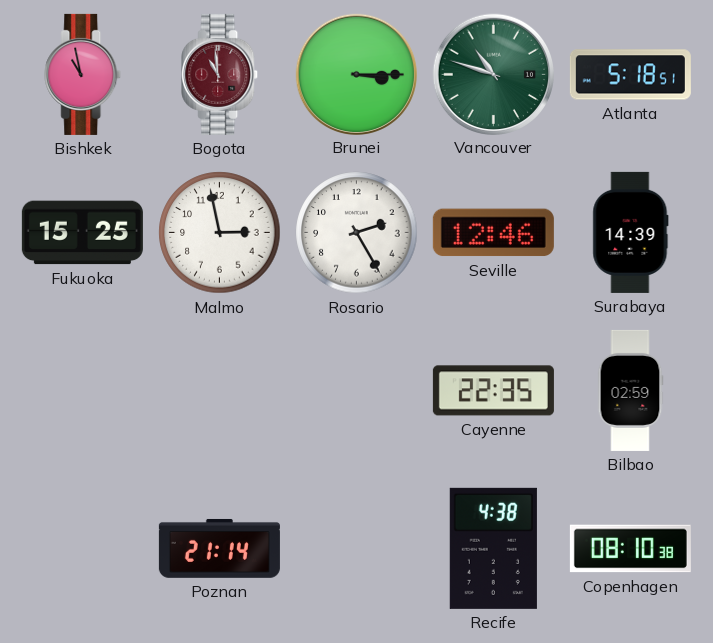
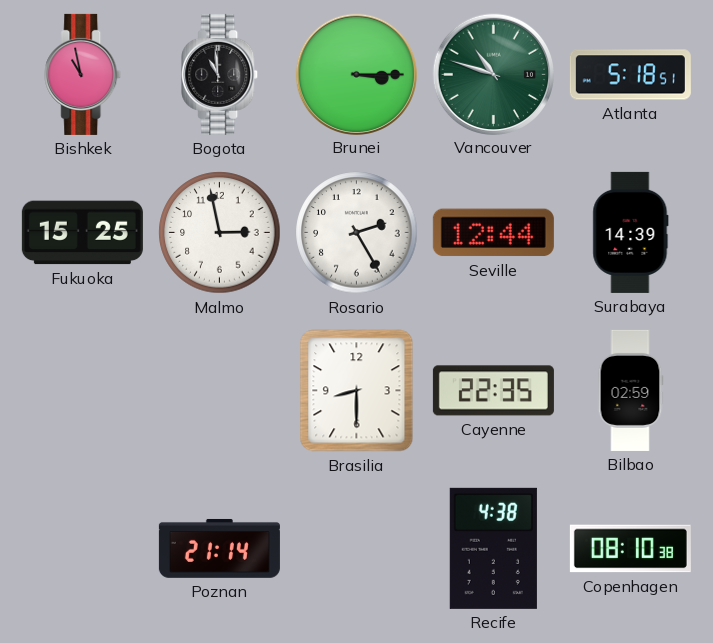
Bogota dial: burgundy -> black (220, 74)
Seville: 12:46 -> 12:44 (493, 233)
Brasilia: none -> 8:30 (357, 391)
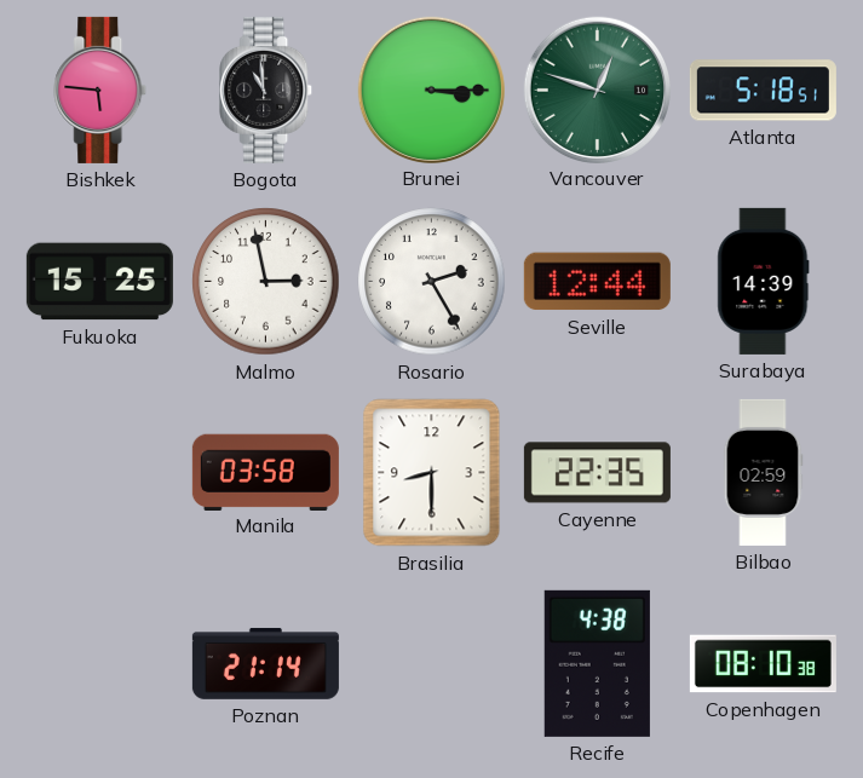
Bishkek: 10:58 -> 5:46 (100, 90)
Vancouver: 10:48 -> 12:48 (597, 90)
Manila: none -> 03:58 (265, 472)
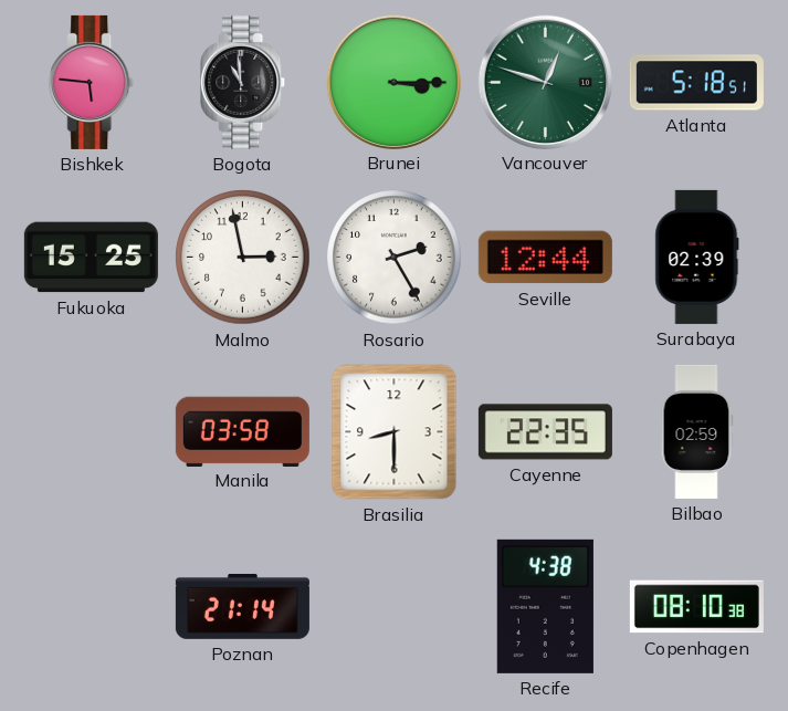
Surabaya: 14:39 -> 02:39 (697, 257)
